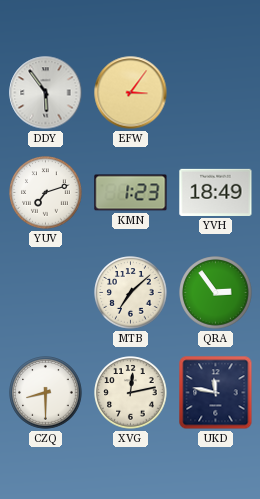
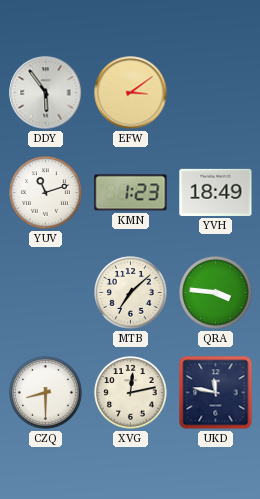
EFW: 3:06 -> 3:09 (131, 93)
YUV: 7:12 -> 11:12 (46, 193)
QRA: 2:54 -> 3:46 (216, 293)
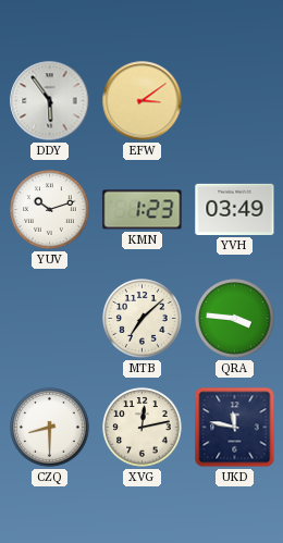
YUV: 11:12 -> 10:12 (50, 210)
YVH: 18:49 -> 03:49 (235, 209)
